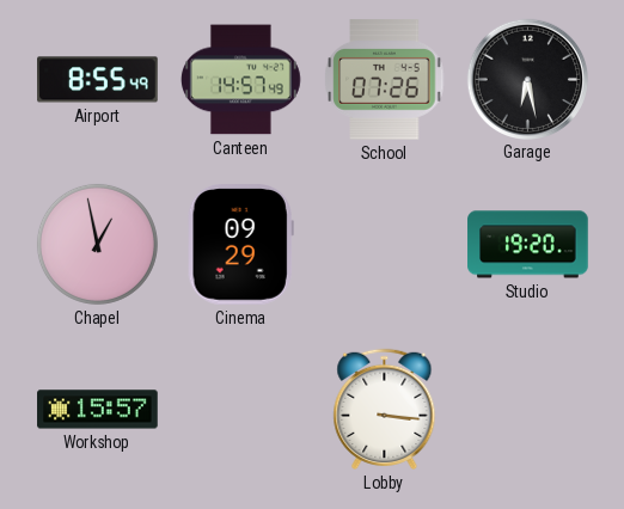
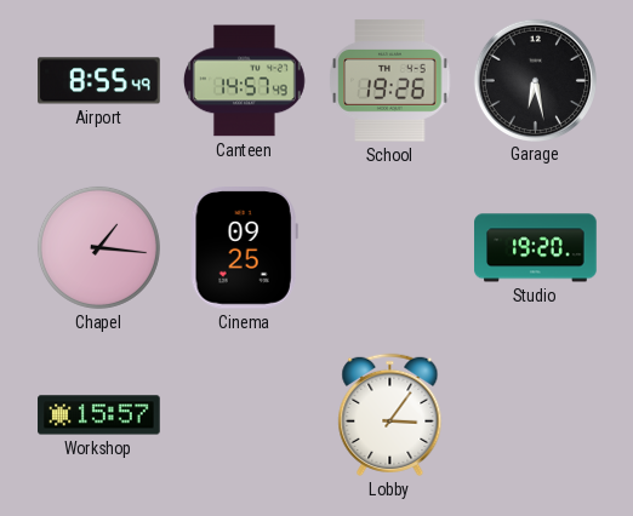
School: 07:26 -> 19:26 (390, 81)
Chapel: 12:58 -> 1:16 (98, 247)
Cinema: 09:29 -> 09:25 (244, 248)
Lobby: 3:16 -> 3:06 (390, 414)
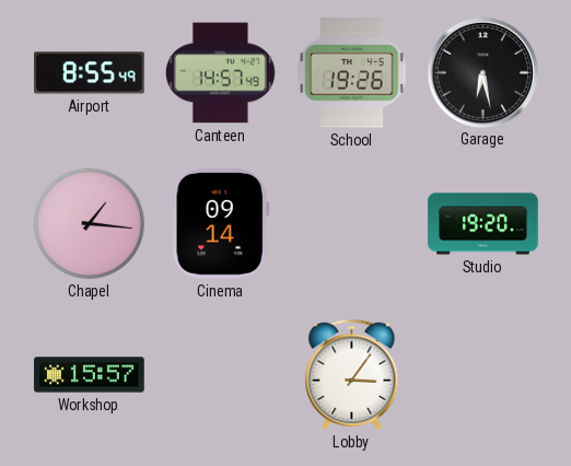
Cinema: 09:25 -> 09:14 (220, 224)
